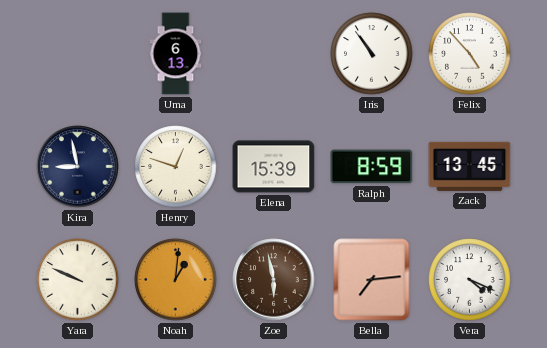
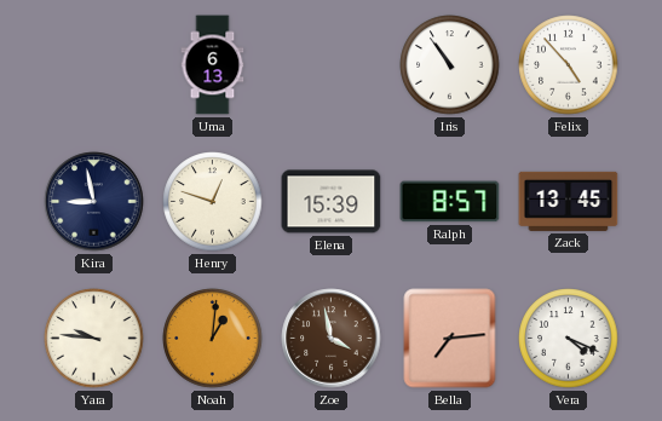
Ralph: 8:59 -> 8:57 (450, 202)
Yara: 9:49 -> 9:46 (94, 339)
Zoe: 5:58 -> 3:58 (332, 339)
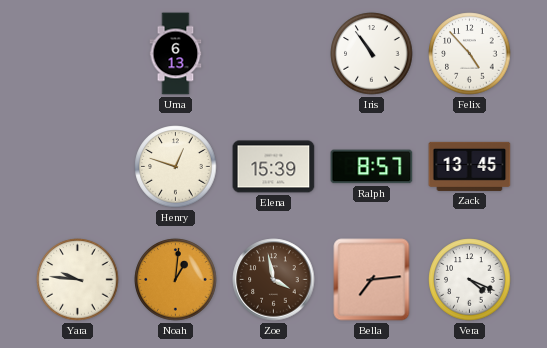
Kira: 8:58 -> none (94, 202)
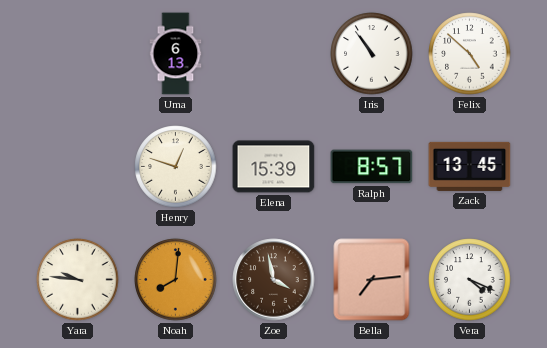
Felix: 4:53 -> 4:52 (470, 54)
Noah: 1:01 -> 8:01 (176, 280)
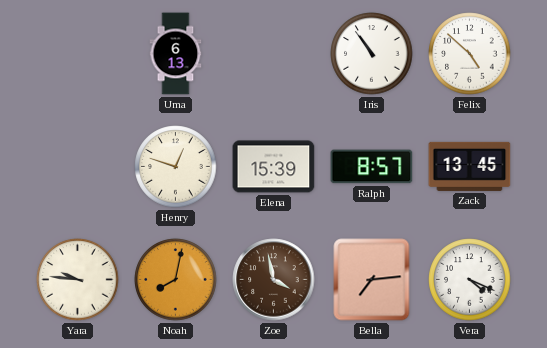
Noah: 8:01 -> 8:02 (176, 280)
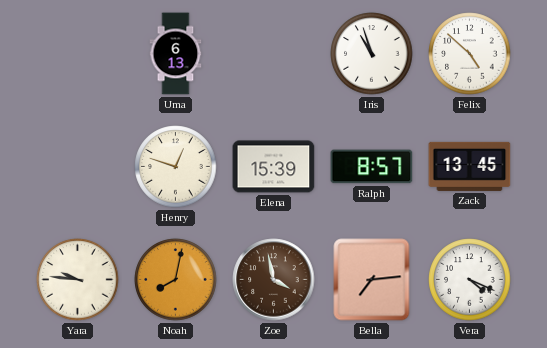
Iris: 10:54 -> 10:57 (372, 54)
